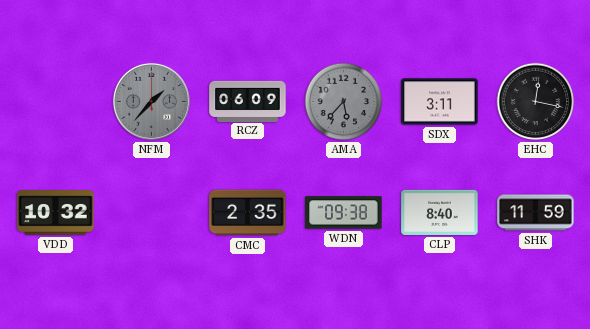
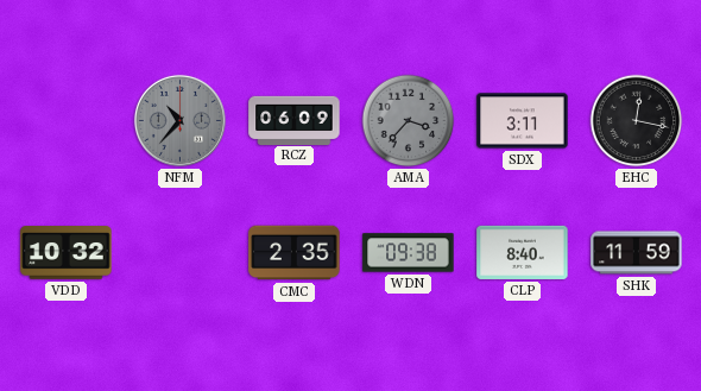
NFM: 1:37 -> 10:37 (179, 120)
AMA: 5:37 -> 3:37 (409, 121)
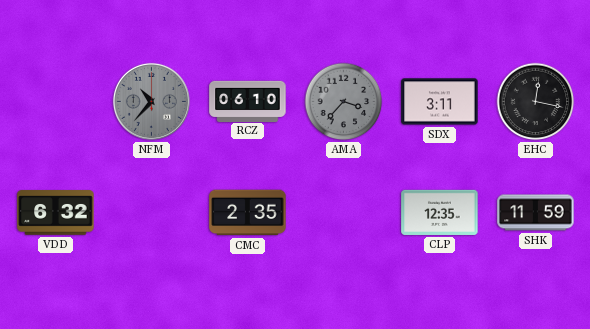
RCZ: 06:09 -> 06:10 (248, 101)
VDD: 10:32 -> 6:32 (56, 213)
WDN: 09:38 -> none (409, 253)
CLP: 8:40 -> 12:35 (440, 212)
